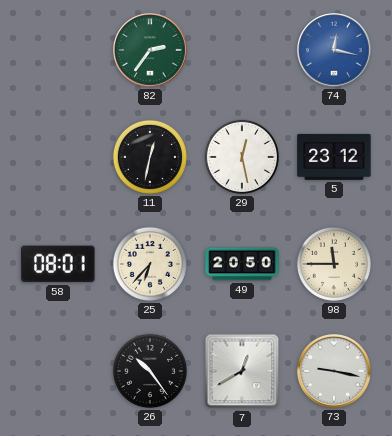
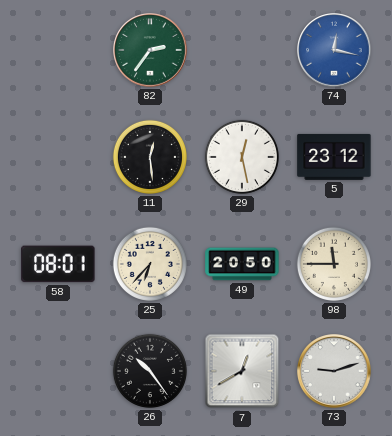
11: 12:32 -> 12:29 (150, 157)
73: 9:17 -> 9:12 (334, 371)
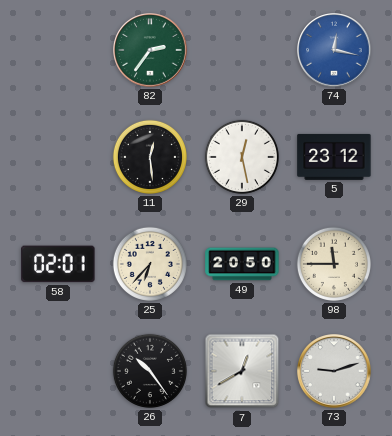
58: 08:01 -> 02:01 (58, 264)
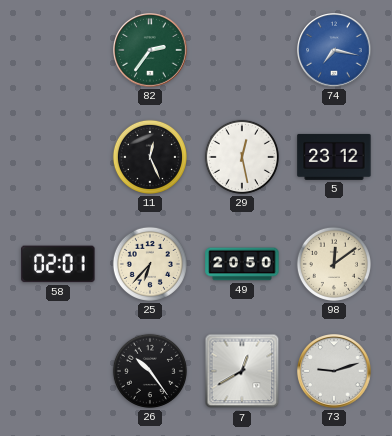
74: 12:17 -> 7:17 (334, 50)
11: 12:29 -> 12:26 (150, 157)
98: 11:45 -> 12:09 (334, 264)
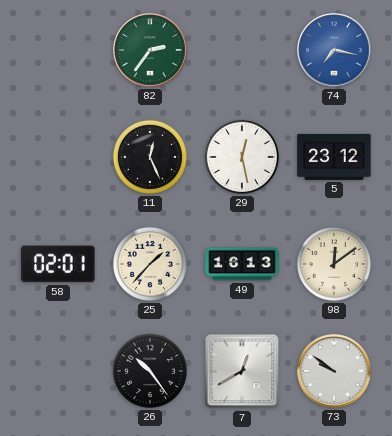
25: 6:37 -> 1:37 (150, 264)
49: 20:50 -> 16:13 (242, 264)
73: 9:12 -> 9:51 (334, 371)
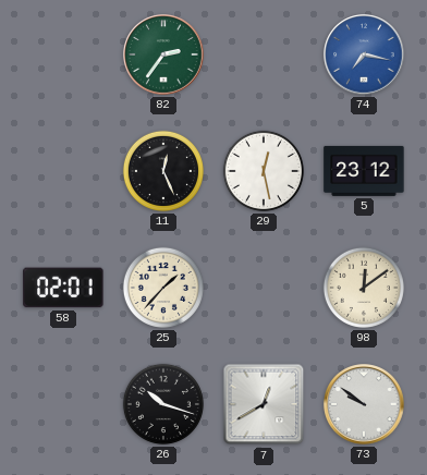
49: 16:13 -> none (242, 264)
26: 10:24 -> 10:18 (163, 404)
